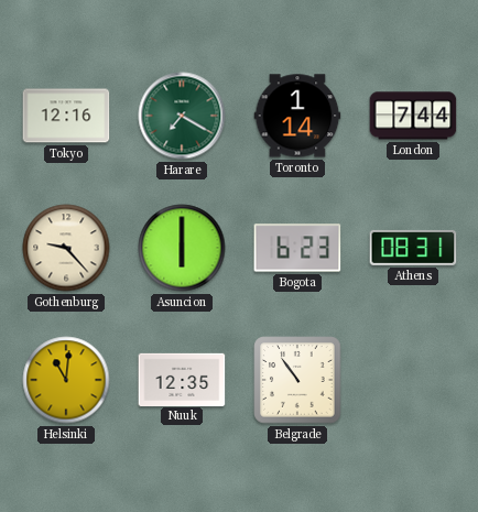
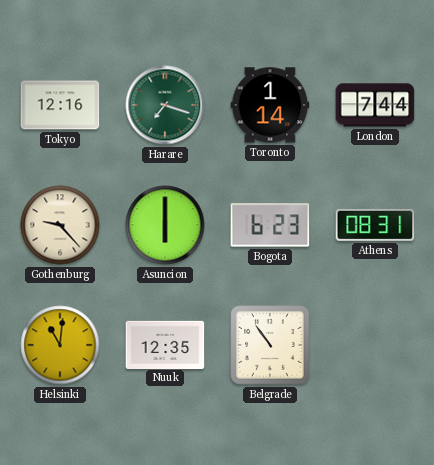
Harare: 7:20 -> 7:18 (165, 105)
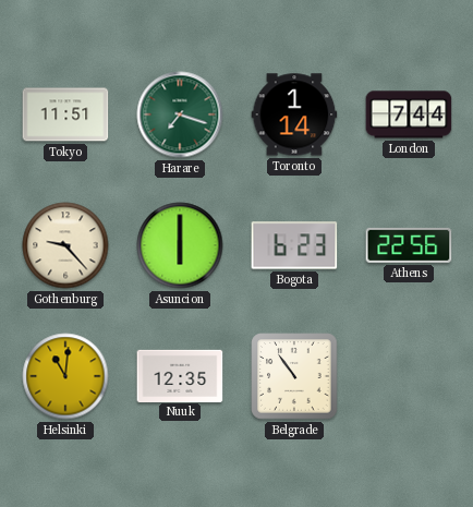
Tokyo: 12:16 -> 11:51 (65, 114)
Athens: 08:31 -> 22:56 (409, 245)
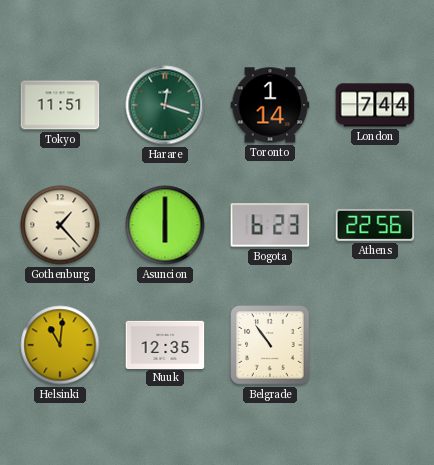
Harare: 7:18 -> 12:18 (165, 105)
Gothenburg: 9:23 -> 1:23 (60, 225)
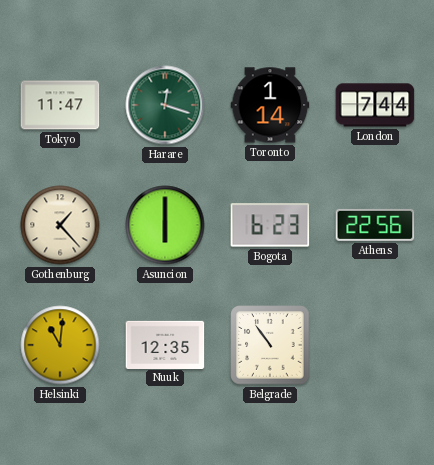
Tokyo: 11:51 -> 11:47 (60, 105)
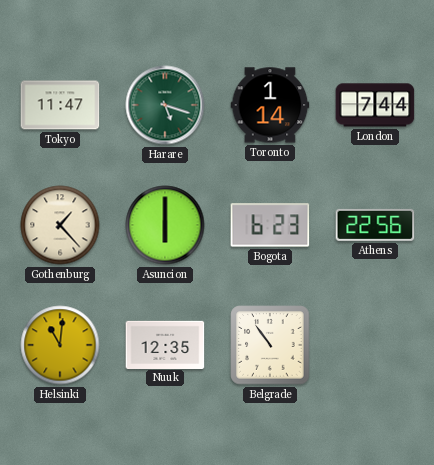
Harare: 12:18 -> 5:18 (165, 105)
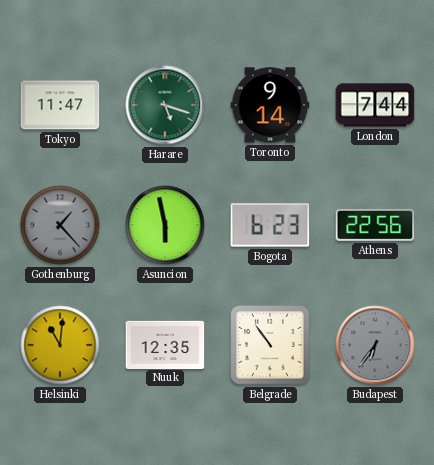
Toronto: 1:14 -> 9:14 (270, 105)
Gothenburg dial: cream -> grey (60, 225)
Asuncion: 6:00 -> 5:58 (165, 225)
Budapest: none -> 6:36 (375, 345)
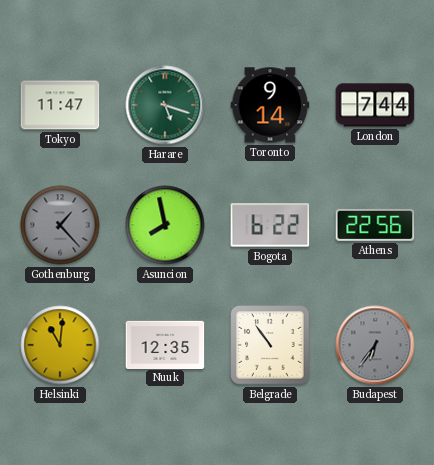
Asuncion: 5:58 -> 7:58 (165, 225)
Bogota: 6:23 -> 6:22 (270, 225)
